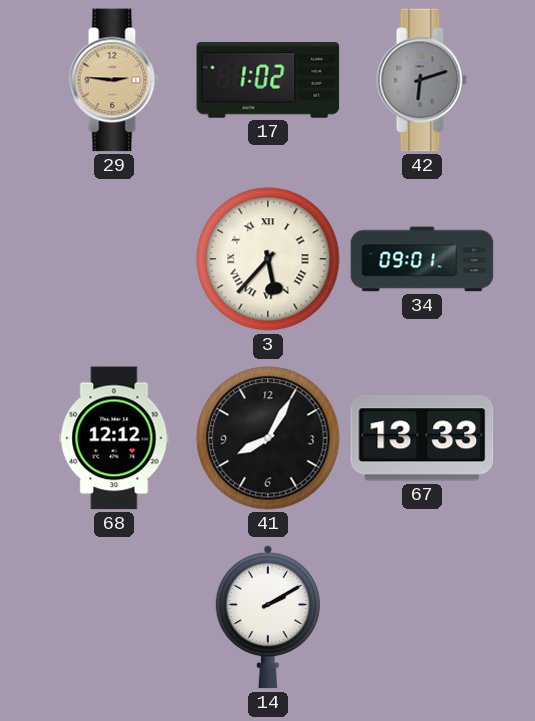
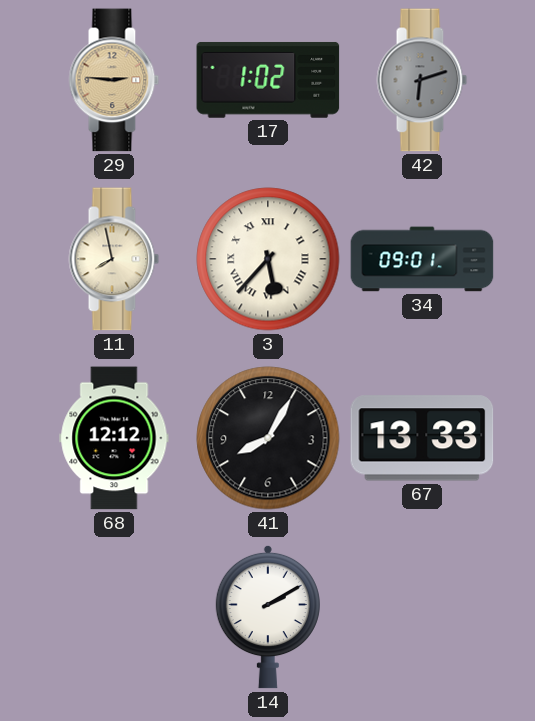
11: none -> 7:58 (114, 259)
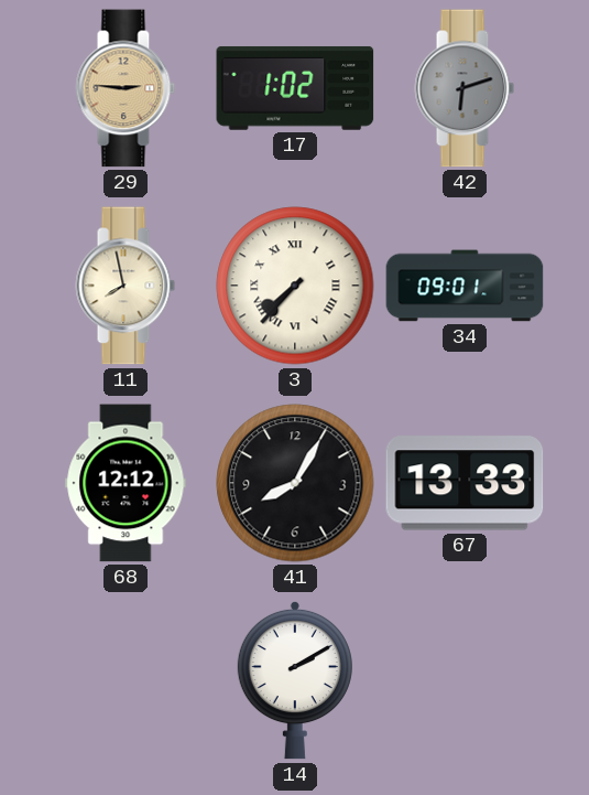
3: 5:37 -> 7:37 (295, 286)
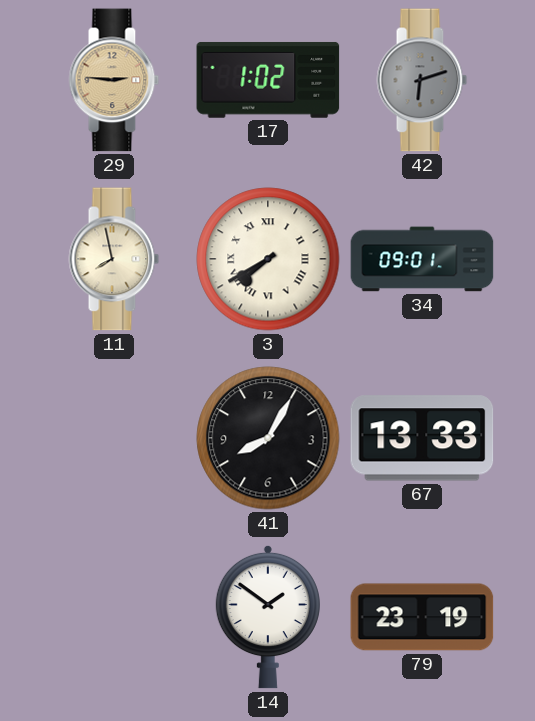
3: 7:37 -> 7:40 (268, 259)
68: 12:12 -> none (126, 483)
14: 2:10 -> 1:51 (268, 617)
79: none -> 23:19 (422, 617)
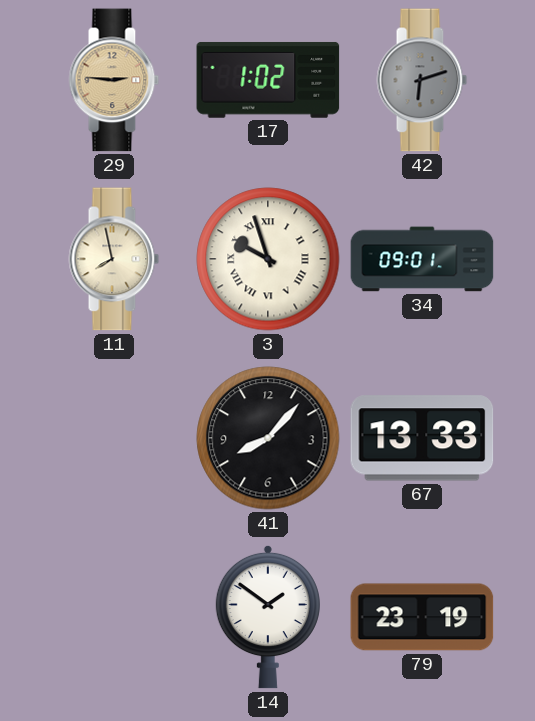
3: 7:40 -> 9:57 (268, 259)
41: 8:05 -> 8:07 (268, 438)
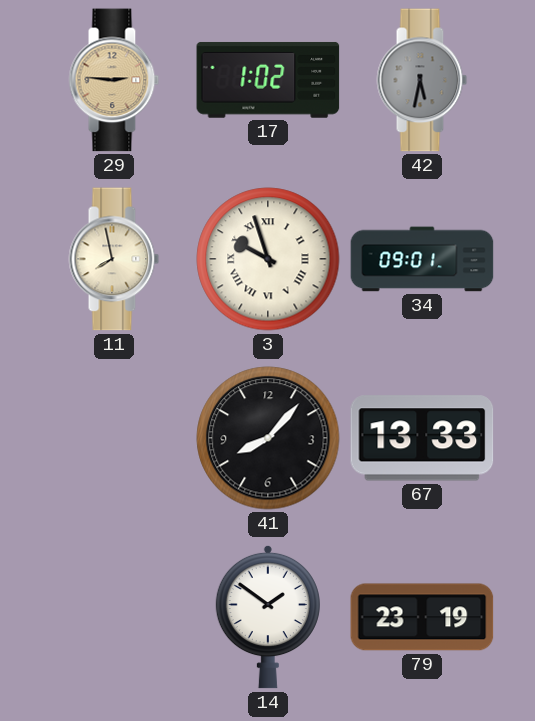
42: 6:12 -> 5:32 (422, 80)
